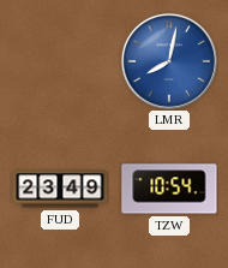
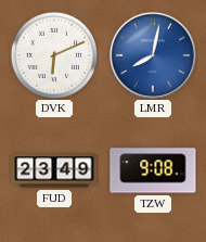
DVK: none -> 6:11 (53, 54)
TZW: 10:54 -> 9:08 (153, 170)
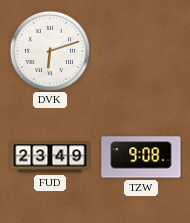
DVK: 6:11 -> 6:12 (49, 50)
LMR: 8:02 -> none (153, 55)
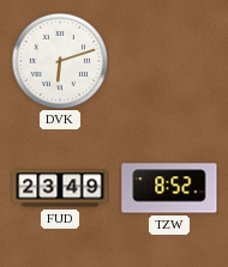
TZW: 9:08 -> 8:52 (169, 188)
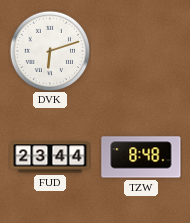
FUD: 23:49 -> 23:44 (50, 157)
TZW: 8:52 -> 8:48 (141, 157)
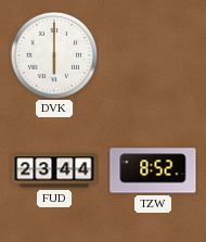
DVK: 6:12 -> 6:00 (53, 54)
TZW: 8:48 -> 8:52 (153, 170)
